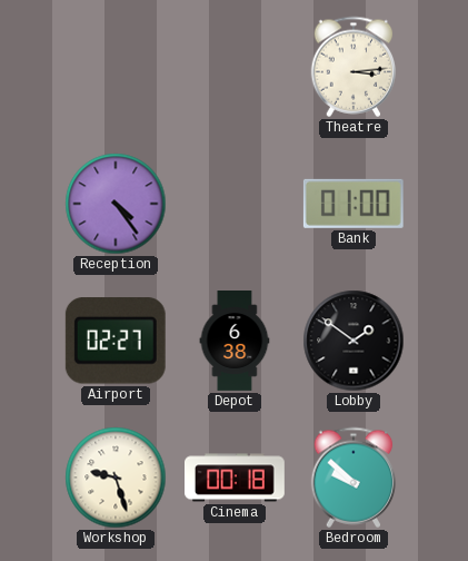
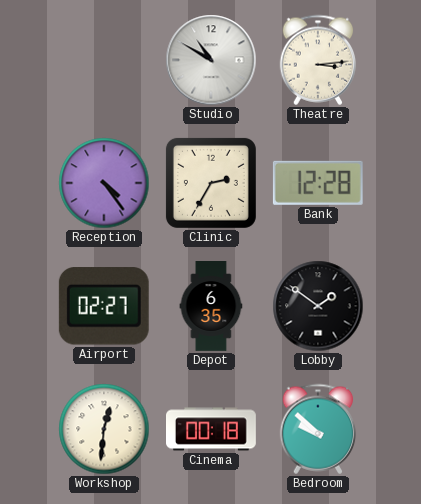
Studio: none -> 10:50 (211, 60)
Clinic: none -> 2:35 (211, 183)
Bank: 01:00 -> 12:28 (318, 183)
Depot: 6:38 -> 6:35 (211, 307)
Workshop: 9:27 -> 12:31 (104, 429)
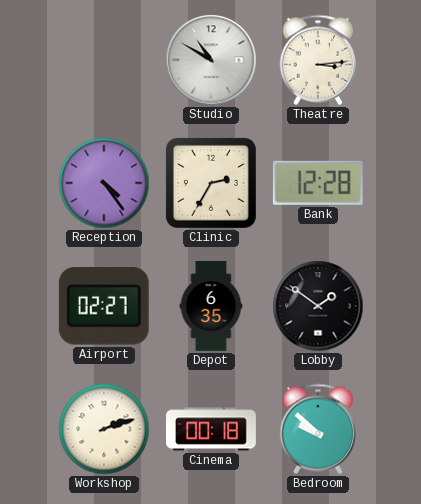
Workshop: 12:31 -> 2:12 (104, 429)
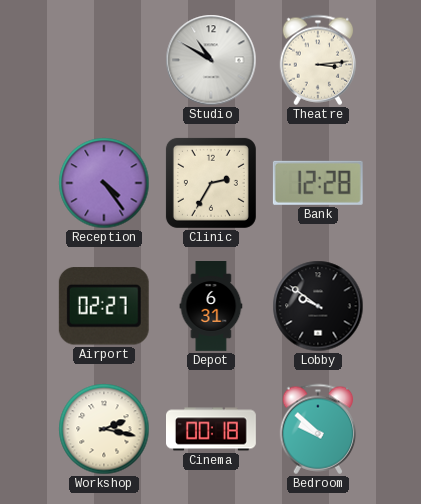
Depot: 6:35 -> 6:31 (211, 307)
Lobby: 1:51 -> 9:51 (318, 306)
Workshop: 2:12 -> 2:17 (104, 429)
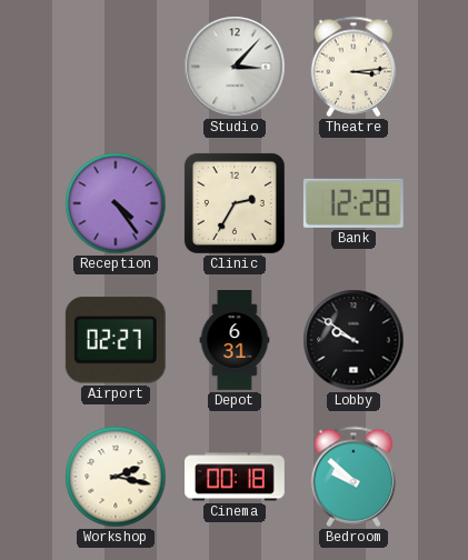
Studio: 10:50 -> 3:07 (235, 67)
